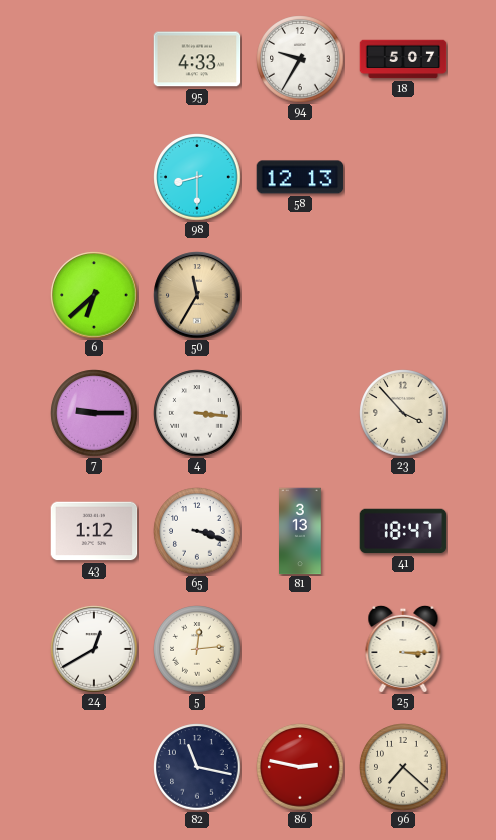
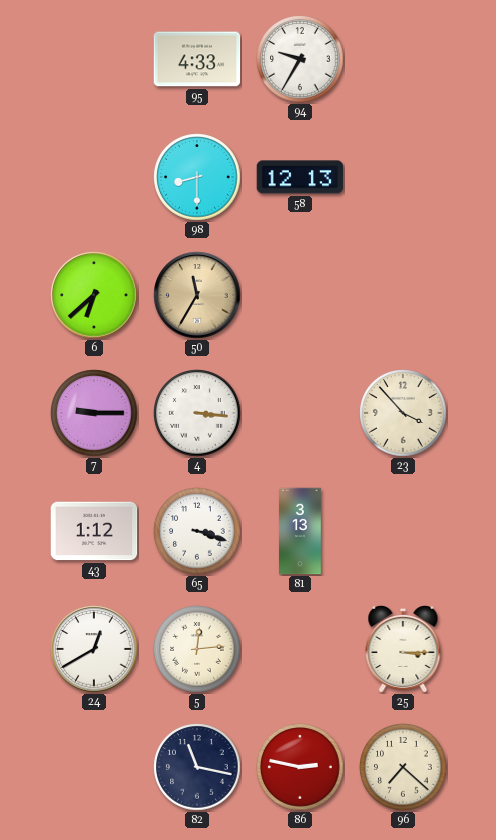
18: 5:07 -> none (403, 59)
41: 18:47 -> none (403, 531)
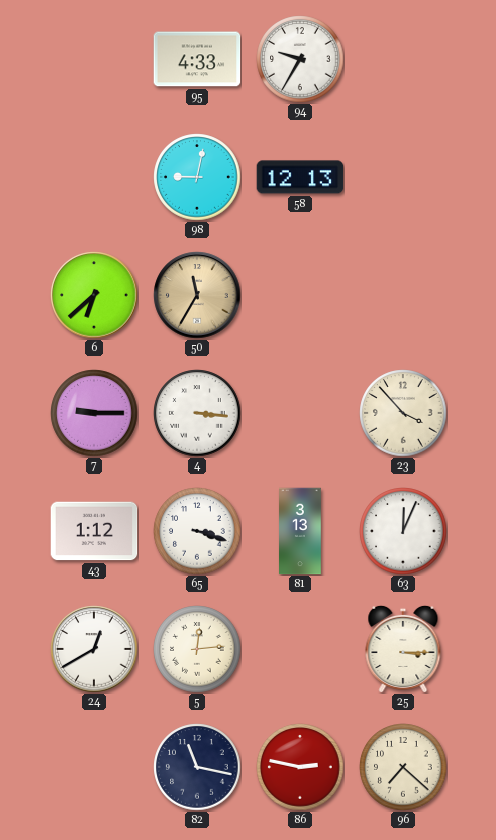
98: 8:30 -> 9:02 (197, 177)
63: none -> 12:04 (403, 531)
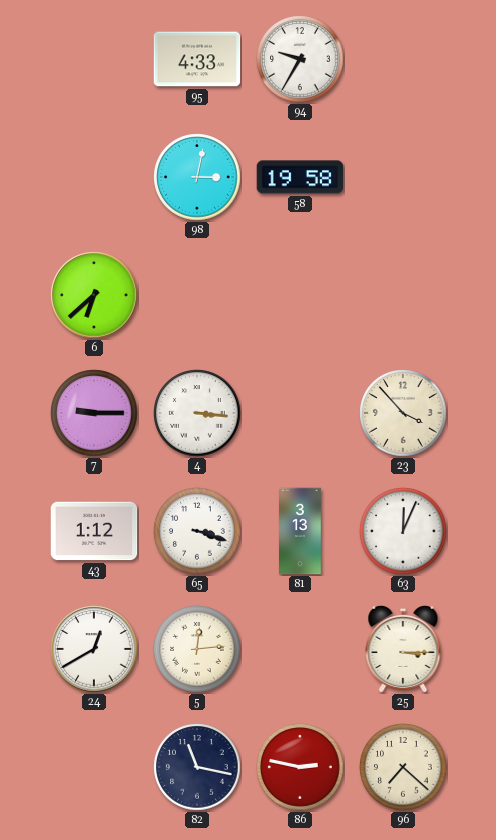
98: 9:02 -> 3:02 (197, 177)
58: 12:13 -> 19:58 (300, 177)
50: 11:35 -> none (197, 295)
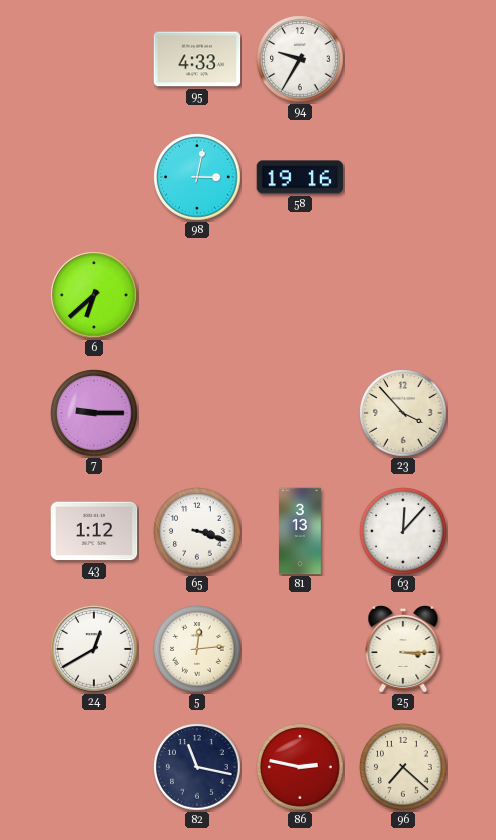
58: 19:58 -> 19:16 (300, 177)
4: 3:16 -> none (197, 413)
63: 12:04 -> 12:07 (403, 531)
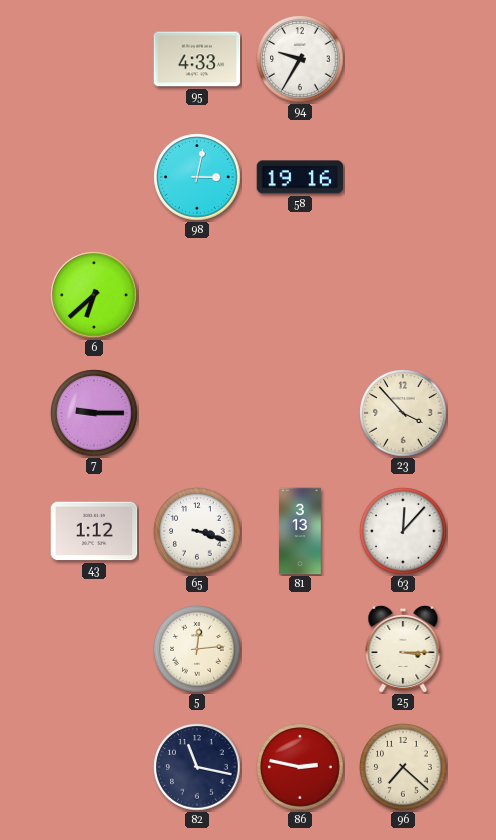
24: 12:40 -> none (94, 649)
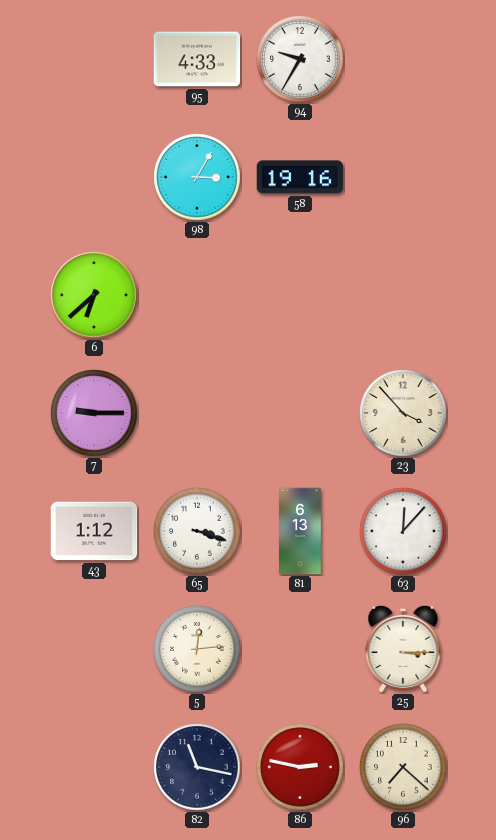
98: 3:02 -> 3:05 (197, 177)
81: 3:13 -> 6:13 (301, 531)
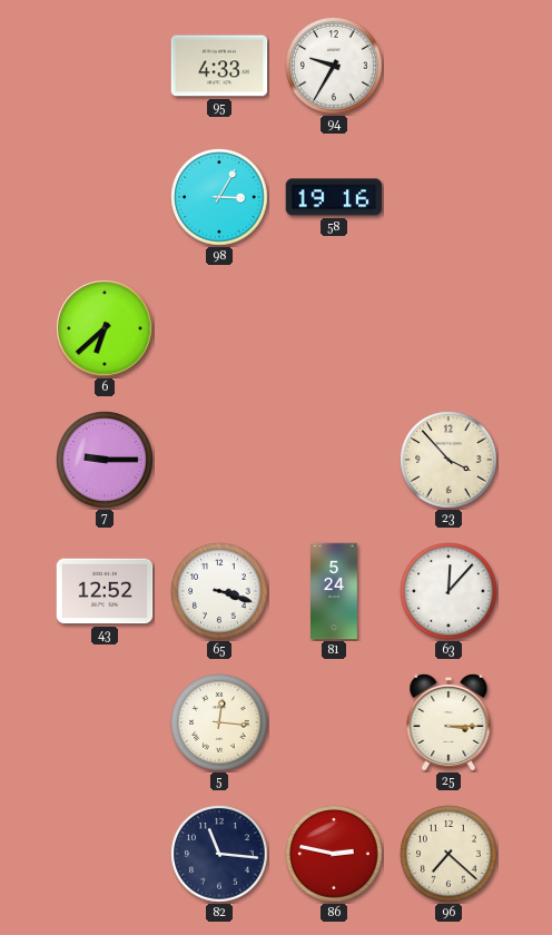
43: 1:12 -> 12:52 (105, 591)
81: 6:13 -> 5:24 (335, 591)
5: 12:14 -> 12:16 (219, 722)
82: 11:17 -> 11:16 (219, 854)
